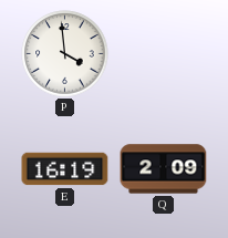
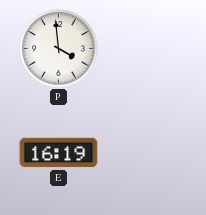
Q: 2:09 -> none (164, 169)
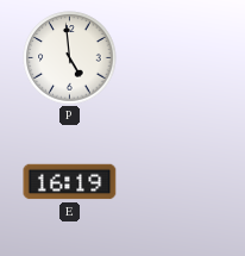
P: 3:59 -> 4:59 (70, 58)
